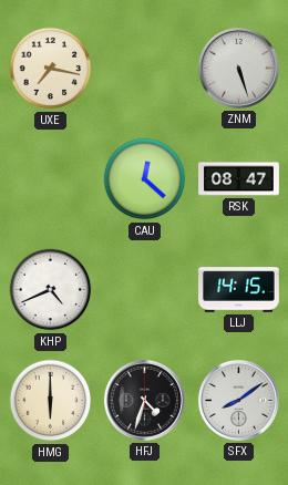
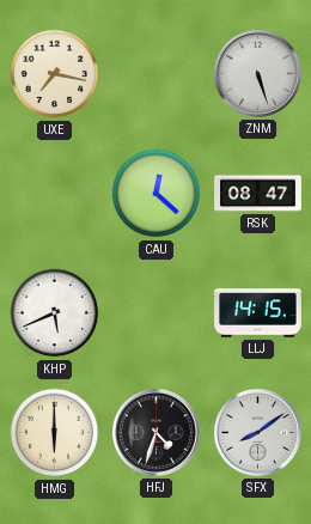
KHP: 4:41 -> 5:41 (55, 313)
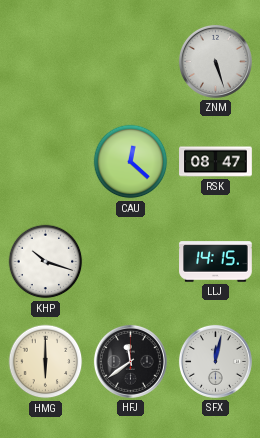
UXE: 7:17 -> none (55, 74)
KHP: 5:41 -> 10:18 (46, 262)
HFJ: 4:33 -> 11:39 (130, 361)
SFX: 8:09 -> 12:02 (215, 361)
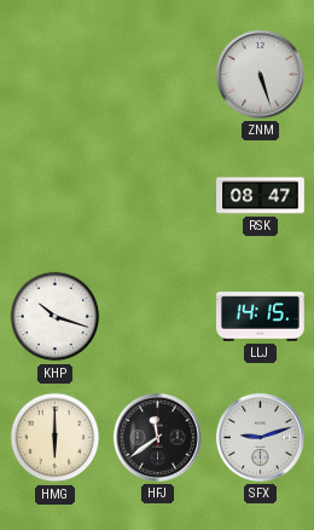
CAU: 12:22 -> none (131, 162)
SFX: 12:02 -> 9:12 (260, 437)
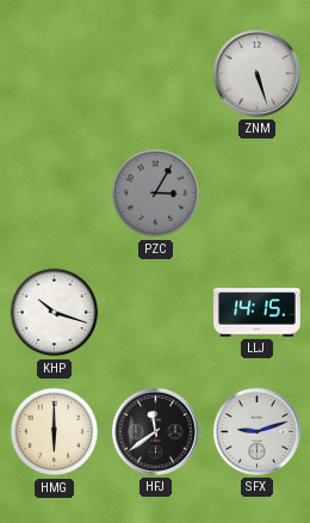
PZC: none -> 3:05 (156, 193)
RSK: 08:47 -> none (261, 196)
